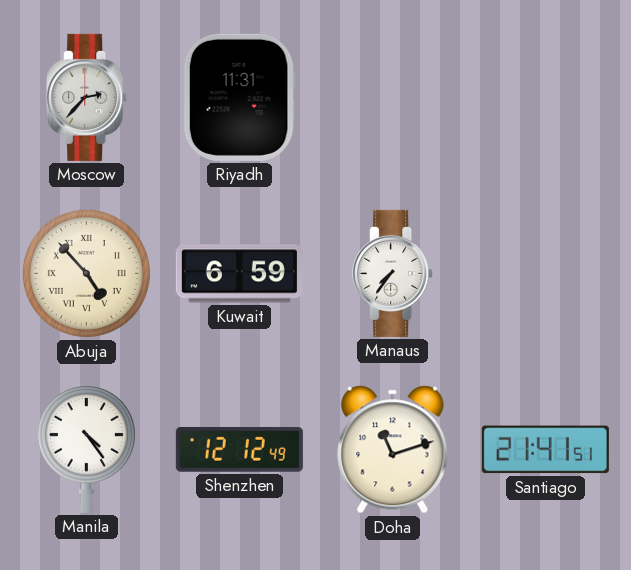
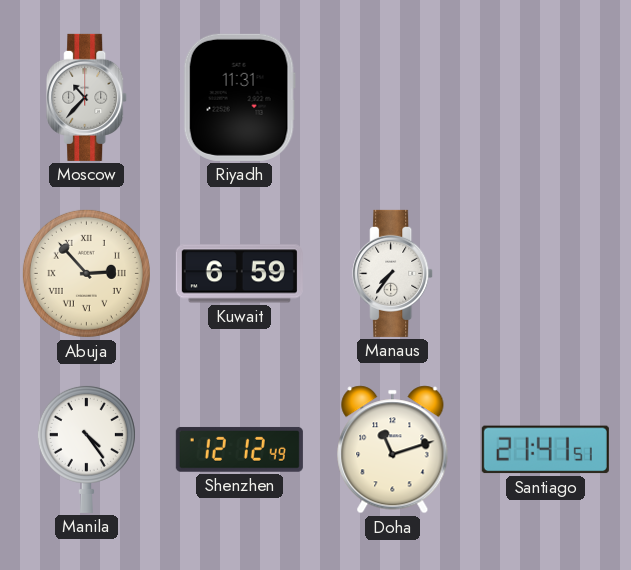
Moscow: 2:37 -> 10:37 (87, 97)
Abuja: 4:53 -> 2:53 (86, 273)
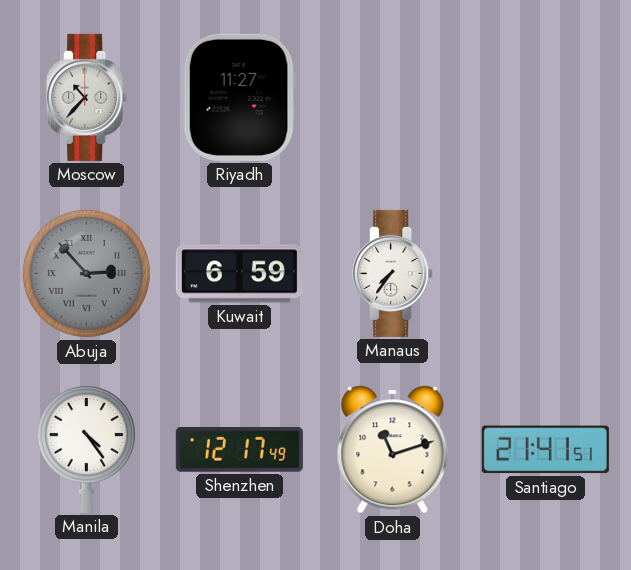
Riyadh: 11:31 -> 11:27 (239, 97)
Abuja dial: cream -> grey (86, 273)
Shenzhen: 12:12 -> 12:17 (239, 449)
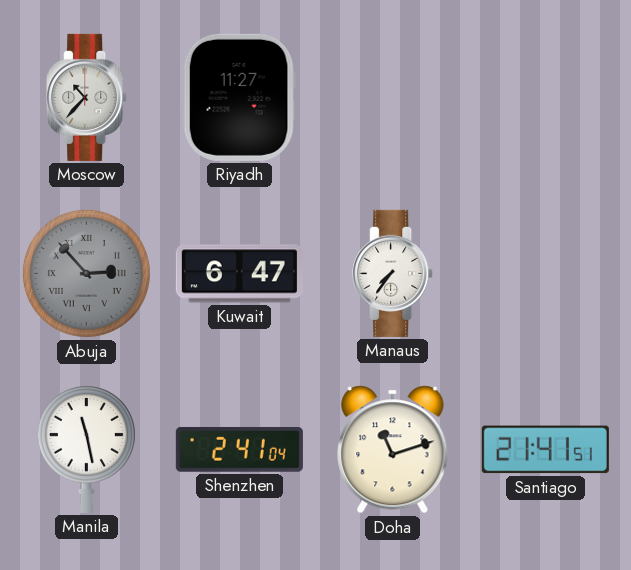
Kuwait: 6:59 -> 6:47 (239, 274)
Manila: 4:24 -> 11:28 (86, 449)
Shenzhen: 12:17 -> 2:41 (239, 449)
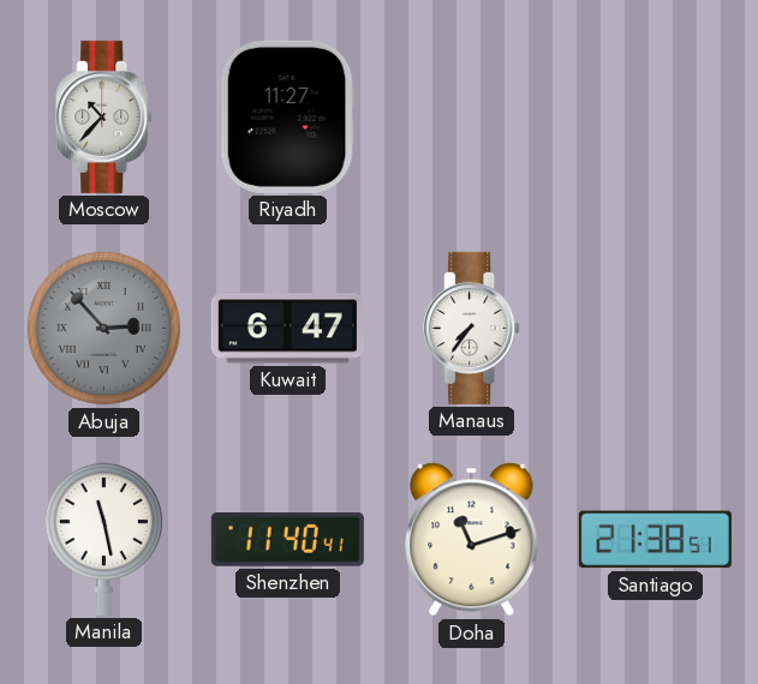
Shenzhen: 2:41 -> 11:40 (287, 539)
Santiago: 21:41 -> 21:38 (655, 540)
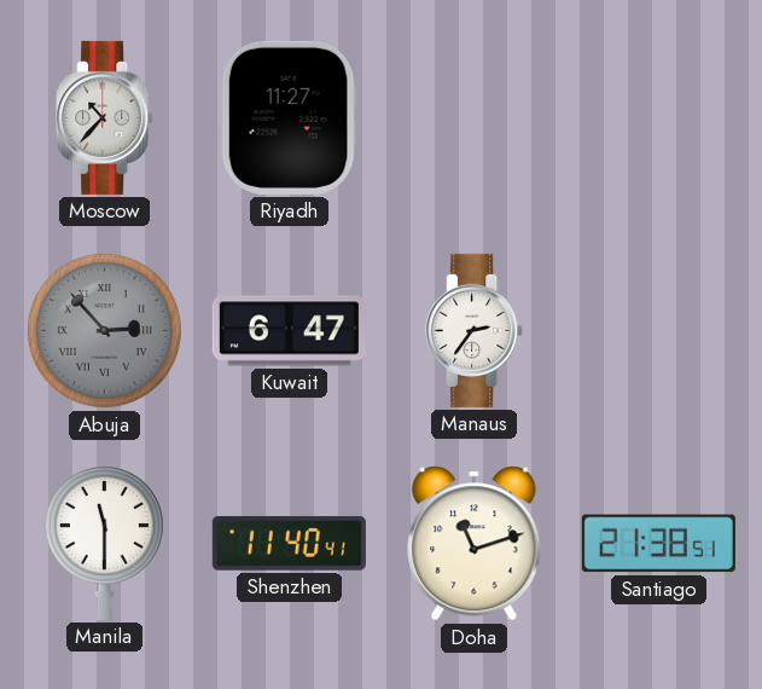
Manaus: 7:36 -> 2:36 (475, 330)
Manila: 11:28 -> 11:30 (104, 543)
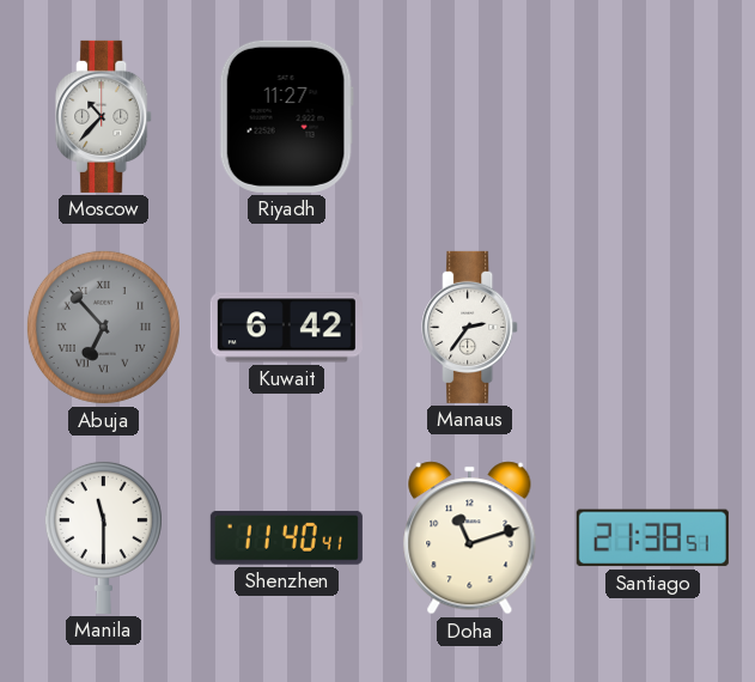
Abuja: 2:53 -> 6:53 (103, 327)
Kuwait: 6:47 -> 6:42 (286, 328)
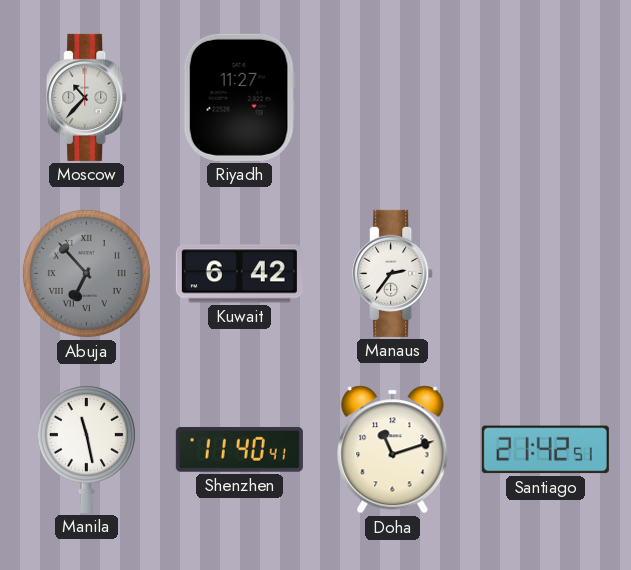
Manila: 11:30 -> 11:28 (86, 449)
Santiago: 21:38 -> 21:42 (545, 450)
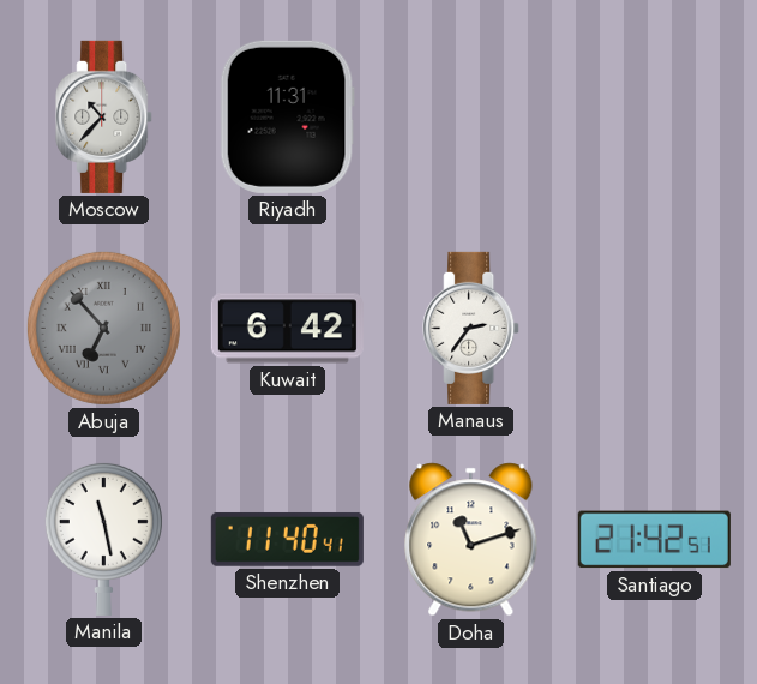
Riyadh: 11:27 -> 11:31 (287, 116)
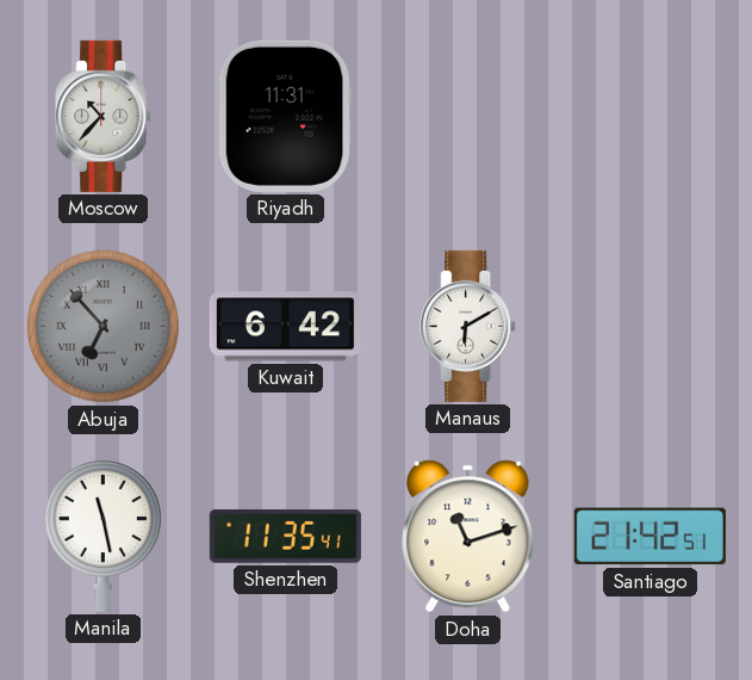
Manaus: 2:36 -> 6:10 (468, 326)
Shenzhen: 11:40 -> 11:35 (285, 536)
